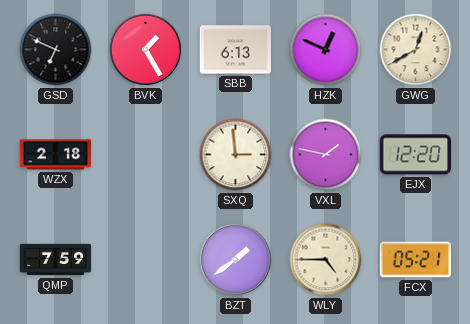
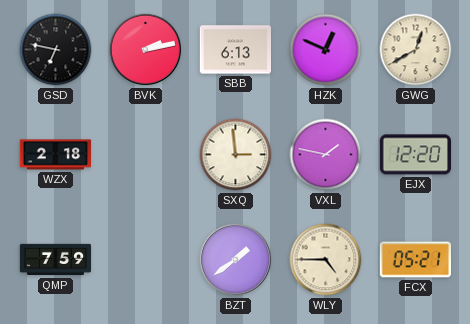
GSD: 6:49 -> 6:47 (56, 50)
BVK: 1:25 -> 2:13 (146, 50)
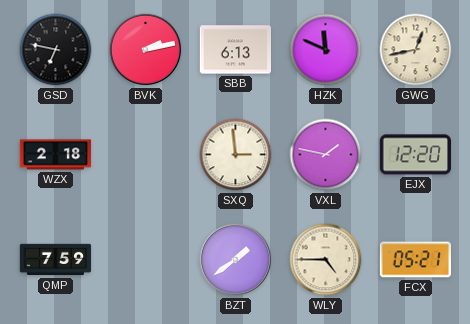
HZK: 12:49 -> 11:49 (326, 50)
GWG: 12:40 -> 12:43 (416, 50)
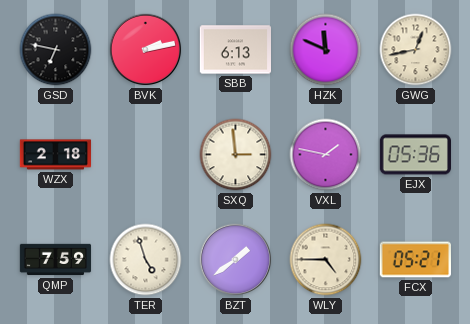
EJX: 12:20 -> 05:36 (415, 155)
TER: none -> 4:57 (146, 260)
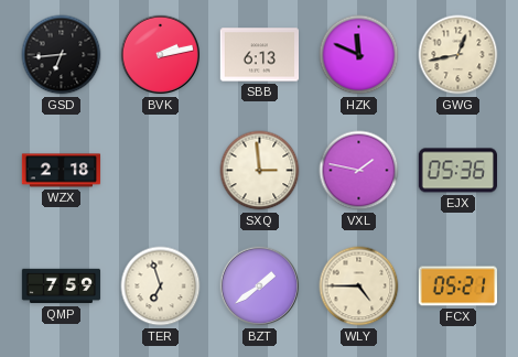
GSD: 6:47 -> 6:44 (62, 55)
TER: 4:57 -> 6:57 (161, 286)
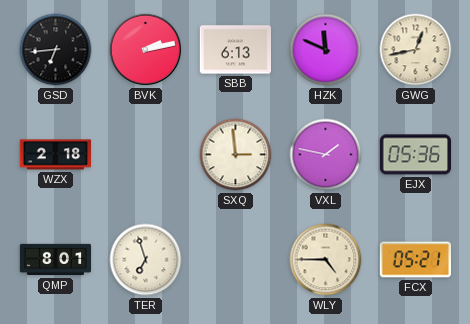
QMP: 7:59 -> 8:01 (56, 260)
BZT: 1:39 -> none (260, 286)
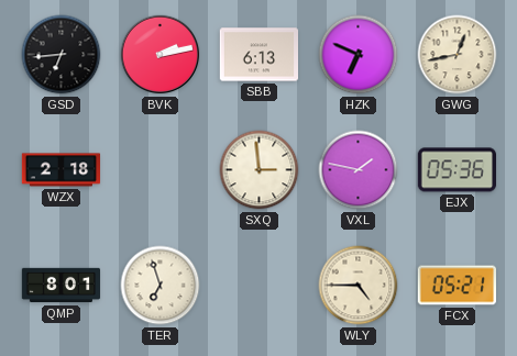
HZK: 11:49 -> 6:49 (359, 55)
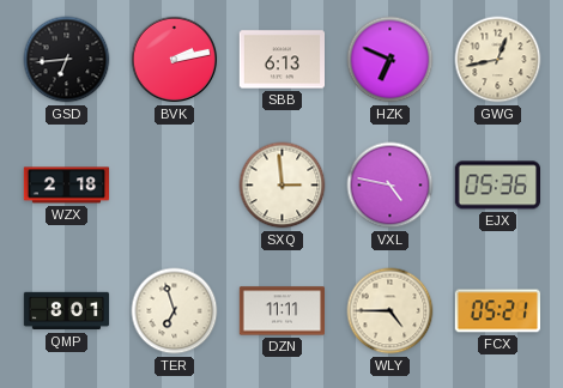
VXL: 1:47 -> 4:47 (391, 186)
DZN: none -> 11:11 (281, 311)
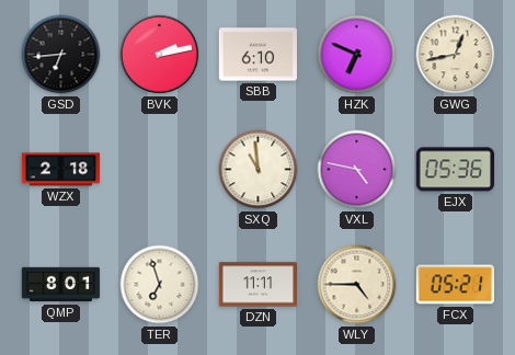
SBB: 6:13 -> 6:10 (257, 55)
SXQ: 2:59 -> 10:59 (259, 170)
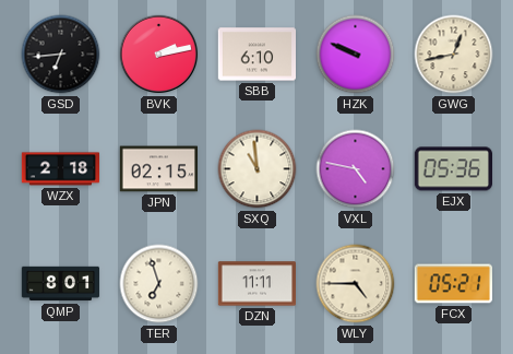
HZK: 6:49 -> 9:49 (356, 55)
JPN: none -> 02:15 (158, 169)
